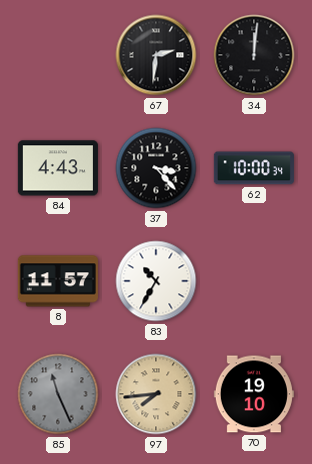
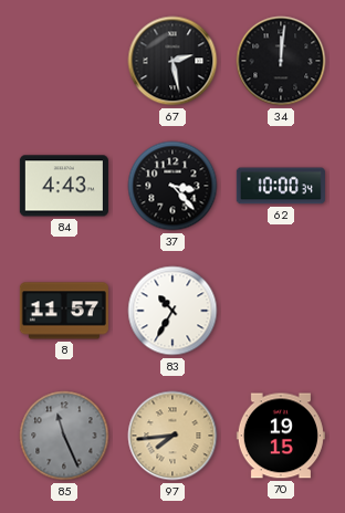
67: 2:31 -> 2:28 (172, 61)
70: 19:10 -> 19:15 (281, 436)
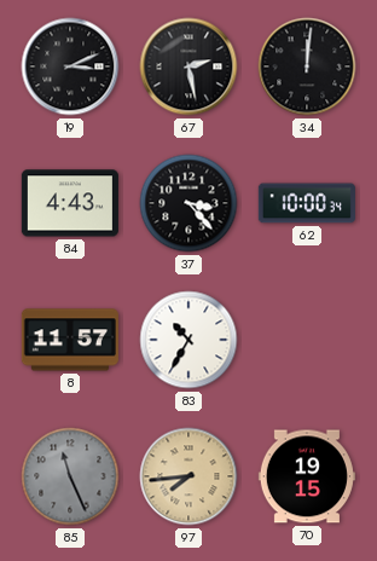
19: none -> 3:11 (70, 66)
